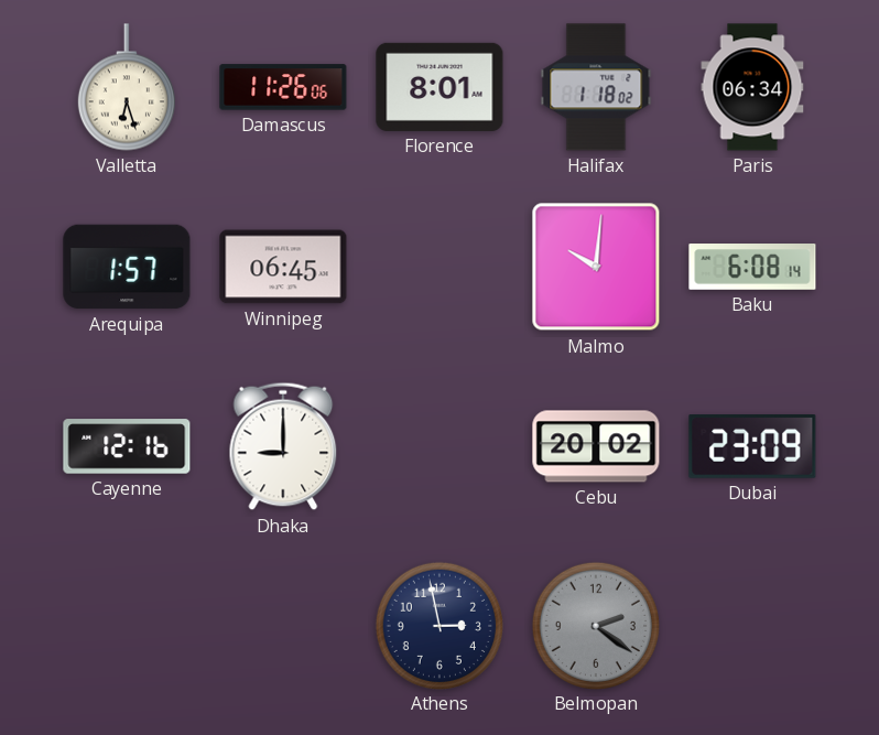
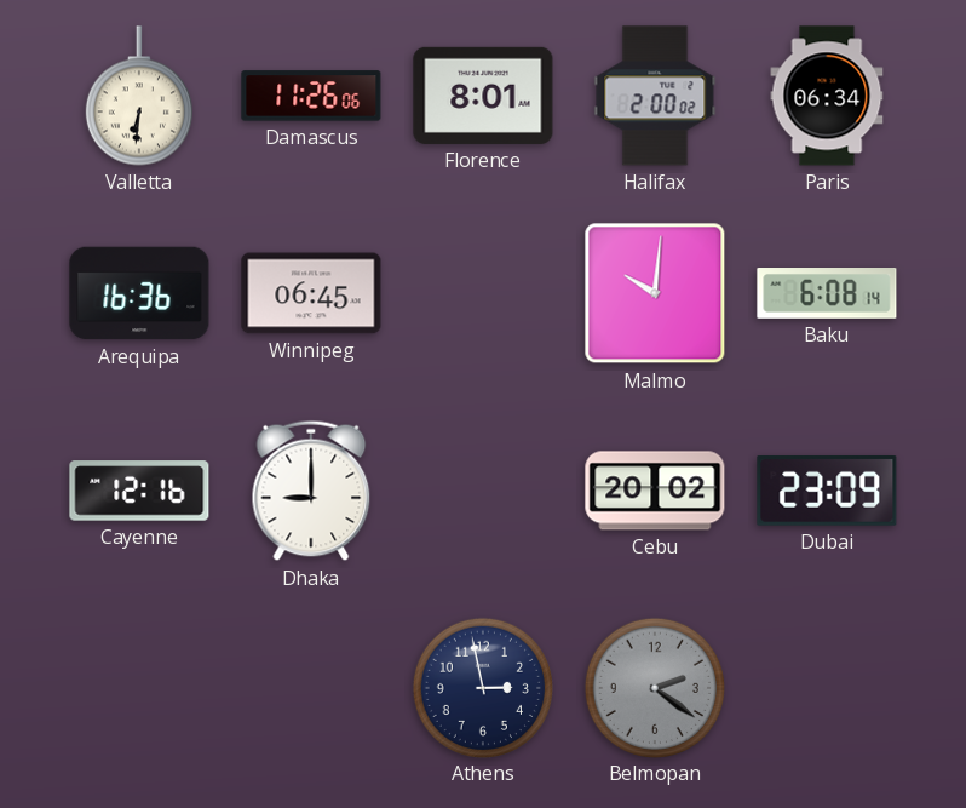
Valletta: 6:27 -> 6:31 (139, 96)
Halifax: 1:18 -> 2:00 (655, 96)
Arequipa: 1:57 -> 16:36 (139, 293)
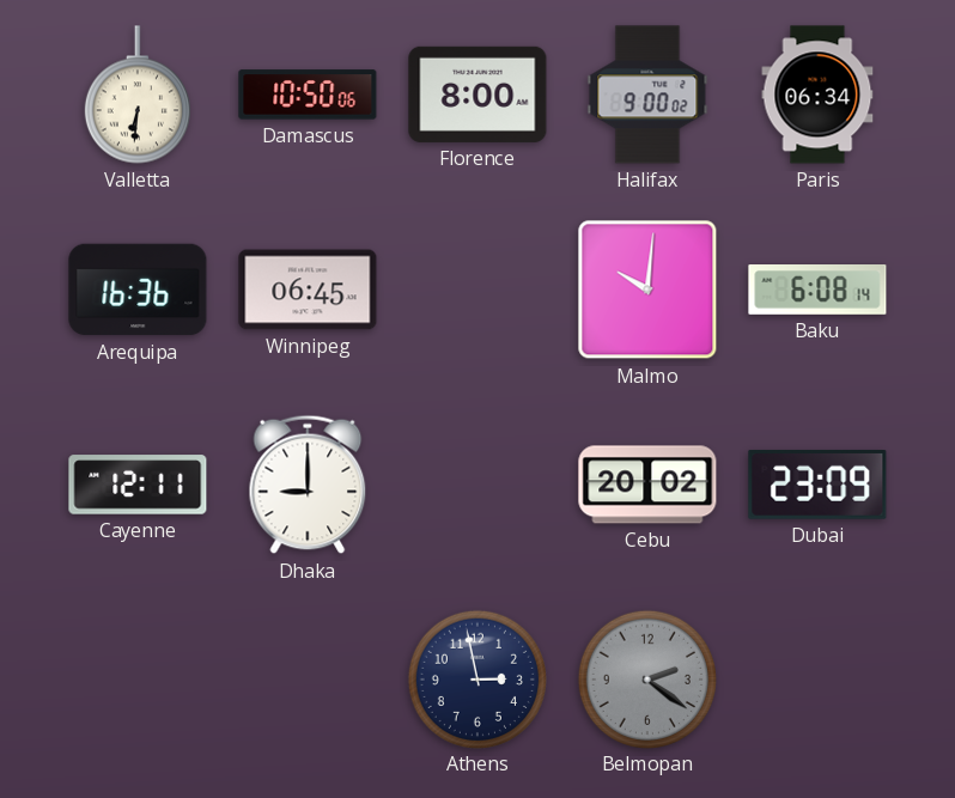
Damascus: 11:26 -> 10:50 (308, 95)
Florence: 8:01 -> 8:00 (478, 95)
Halifax: 2:00 -> 9:00 (647, 95)
Cayenne: 12:16 -> 12:11 (138, 485)
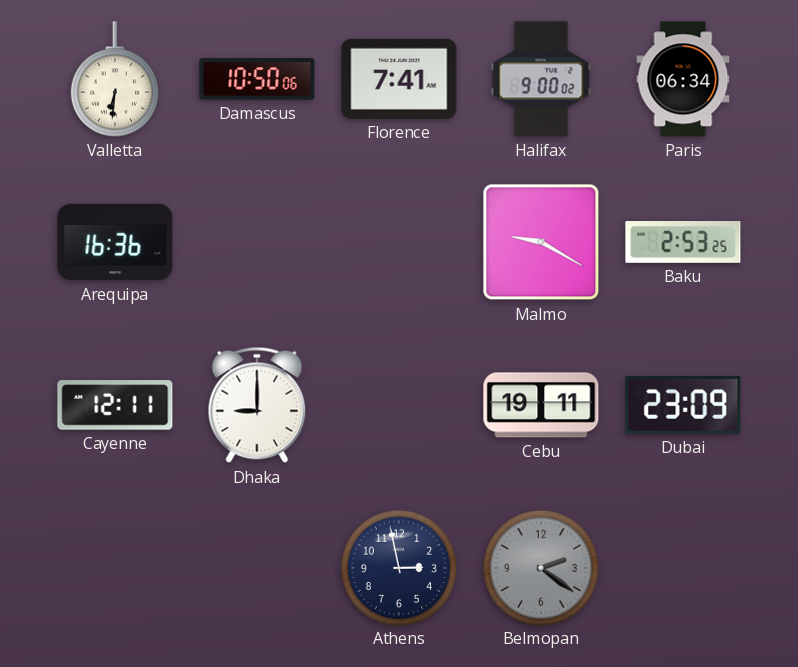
Florence: 8:00 -> 7:41 (399, 79)
Winnipeg: 06:45 -> none (308, 290)
Malmo: 10:01 -> 9:20 (541, 242)
Baku: 6:08 -> 2:53 (683, 243)
Cebu: 20:02 -> 19:11 (541, 405)
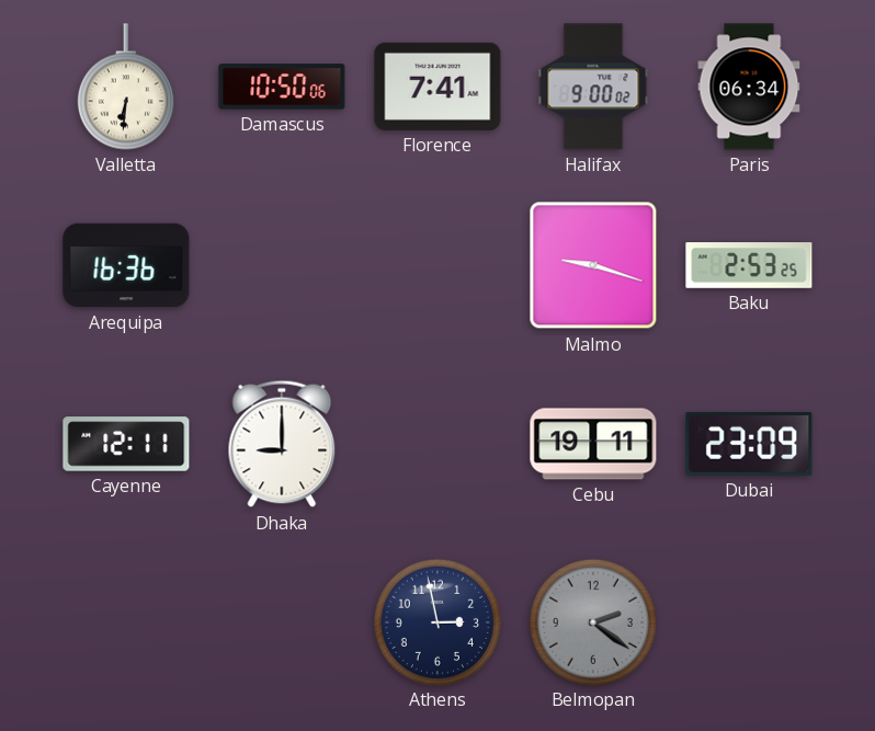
Malmo: 9:20 -> 9:18 (593, 265)
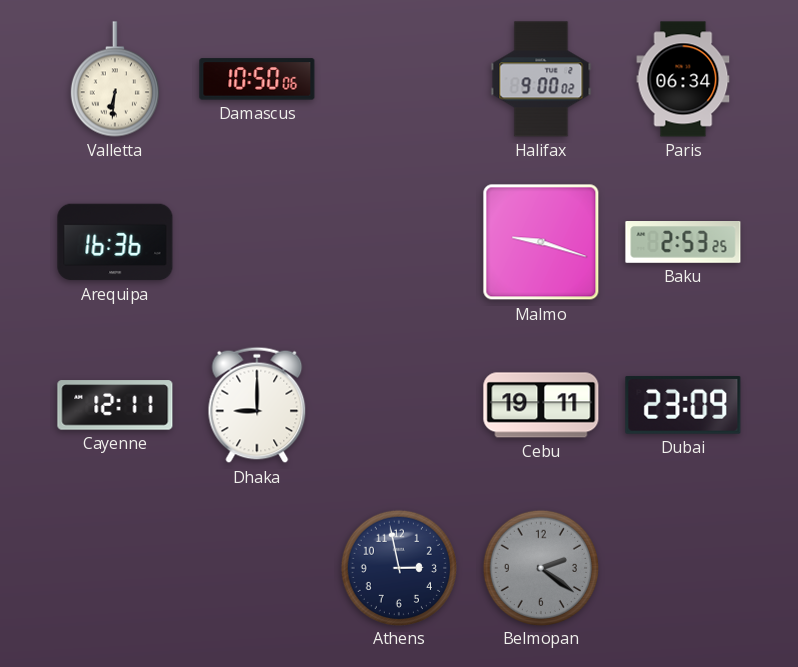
Florence: 7:41 -> none (438, 87)
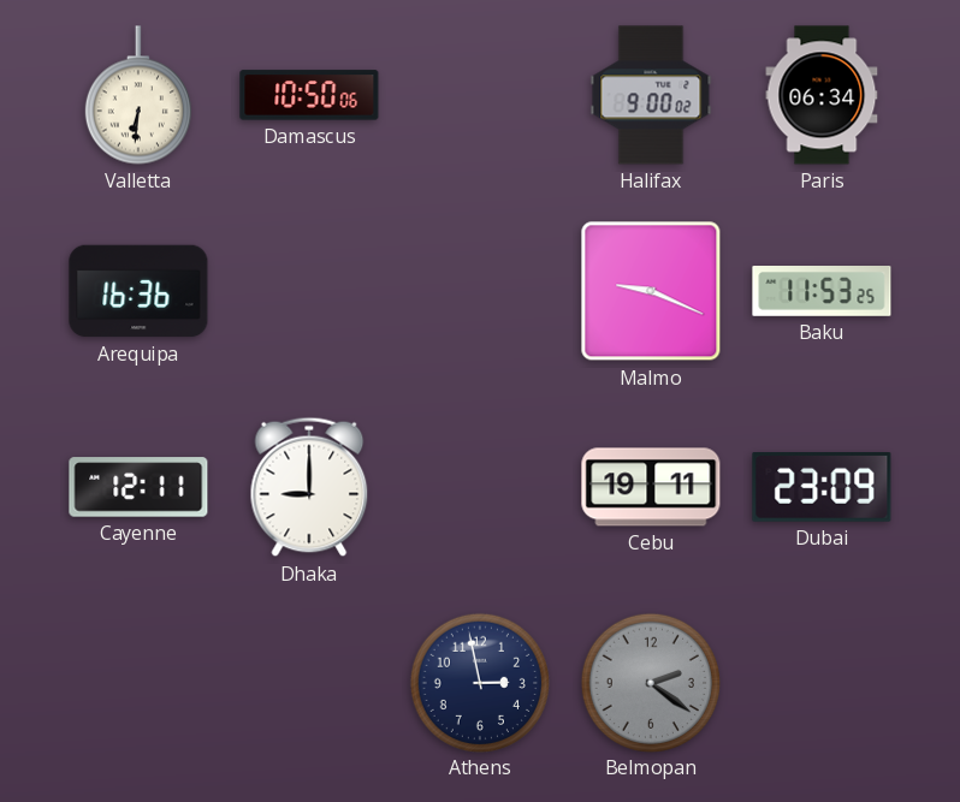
Malmo: 9:18 -> 9:19 (651, 291)
Baku: 2:53 -> 11:53 (822, 292)
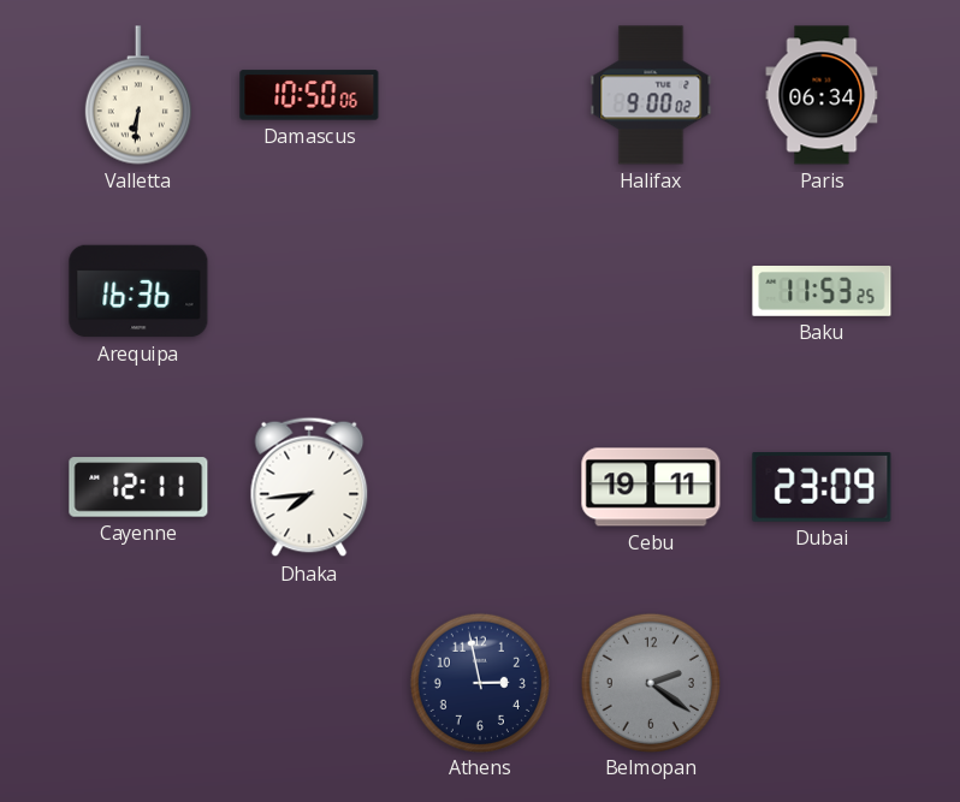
Malmo: 9:19 -> none (651, 291)
Dhaka: 9:00 -> 7:44 (309, 487)
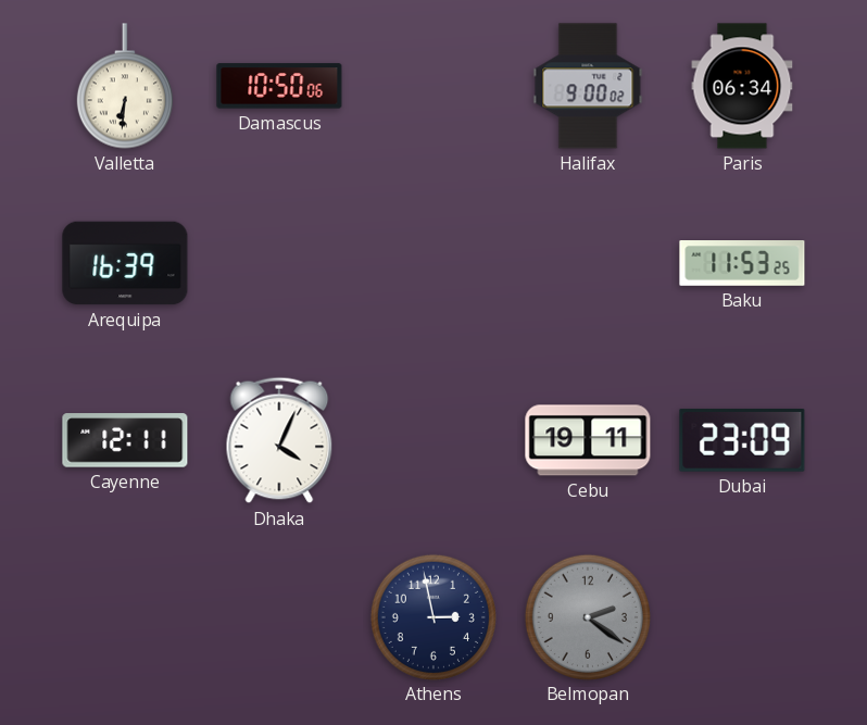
Arequipa: 16:36 -> 16:39 (125, 263)
Dhaka: 7:44 -> 4:04 (279, 440)
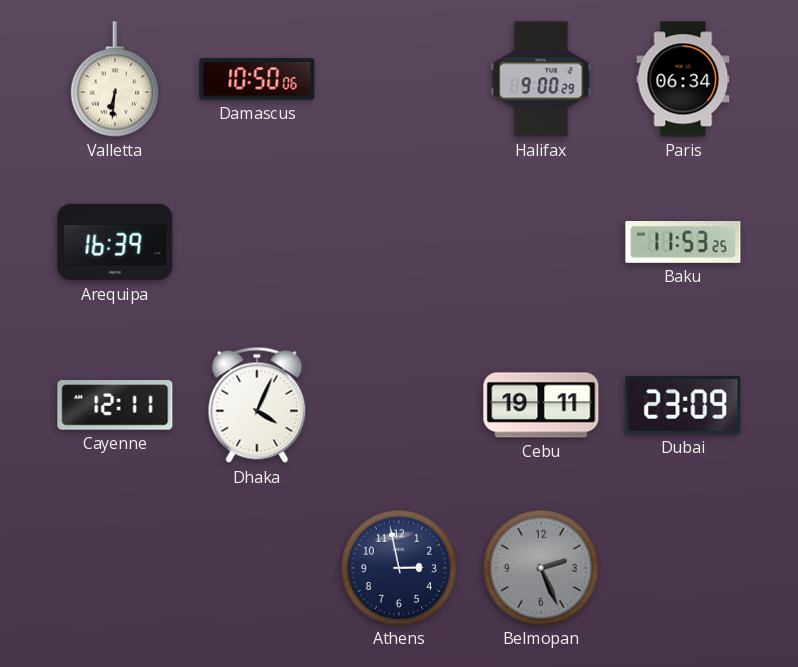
Halifax: 9:00:02 -> 9:00:29 (541, 79)
Belmopan: 2:21 -> 2:26 (540, 567)
